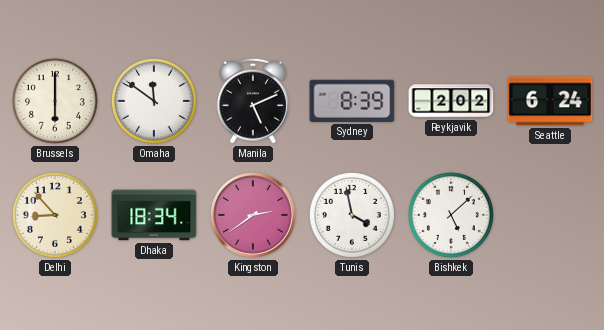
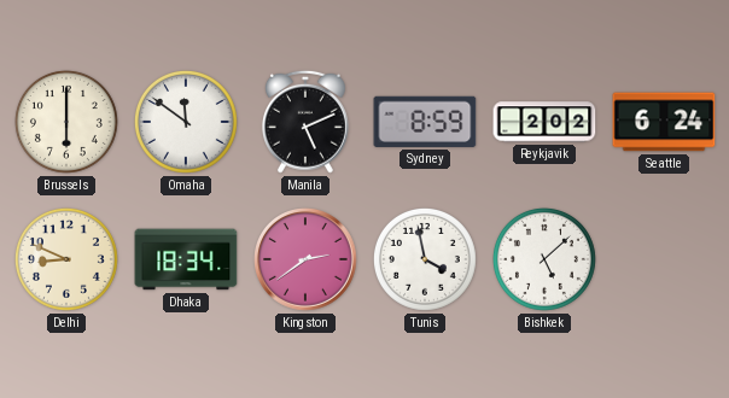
Sydney: 8:39 -> 8:59 (425, 122)
Delhi: 8:53 -> 8:49 (66, 259)
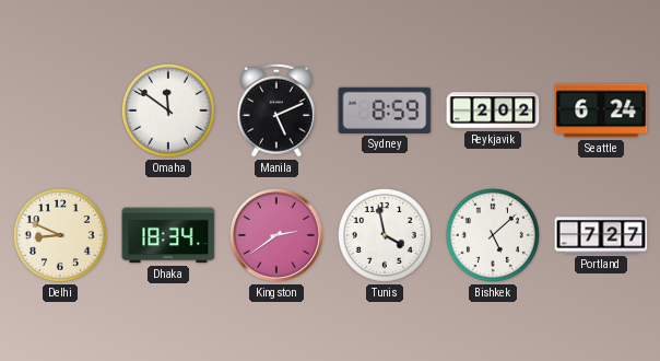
Brussels: 6:00 -> none (66, 122)
Portland: none -> 7:27 (601, 235)
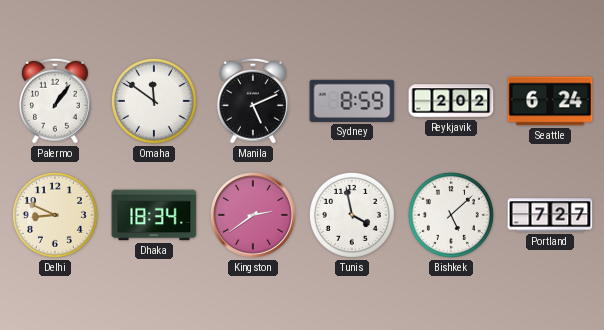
Palermo: none -> 1:06 (55, 101)
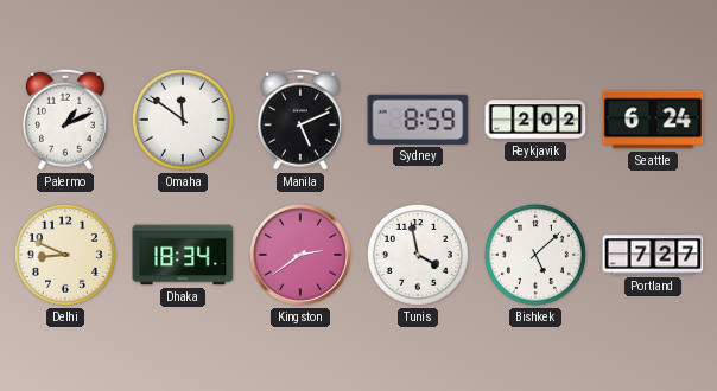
Palermo: 1:06 -> 1:11 (65, 120)
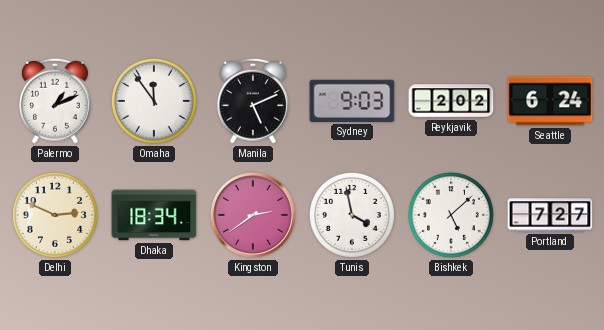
Omaha: 11:51 -> 11:54 (154, 101)
Sydney: 8:59 -> 9:03 (352, 101)
Delhi: 8:49 -> 2:49 (55, 215)
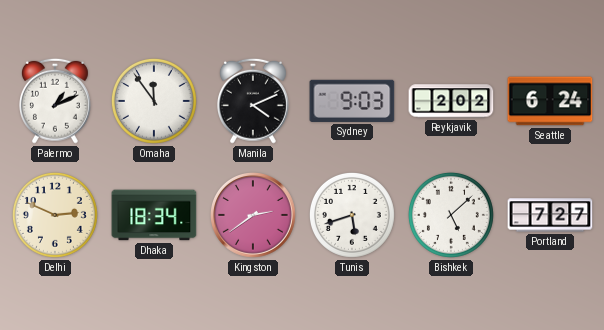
Manila: 5:11 -> 4:11 (253, 101)
Tunis: 3:58 -> 5:42 (352, 215)
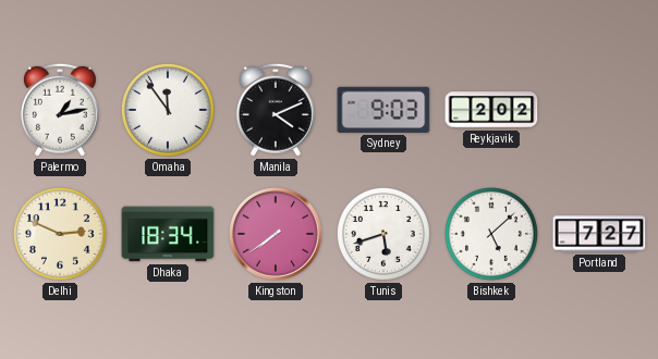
Palermo: 1:11 -> 1:13 (60, 110)
Seattle: 6:24 -> none (550, 101)
Kingston: 2:39 -> 7:39 (277, 235)
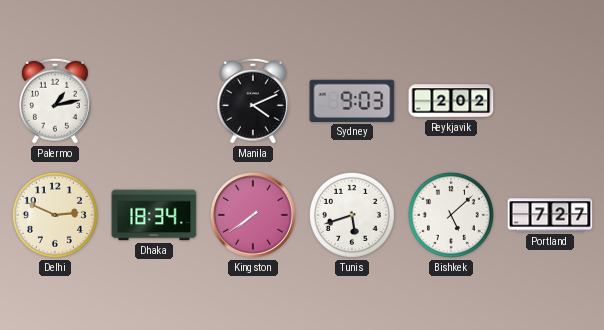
Omaha: 11:54 -> none (168, 110)
